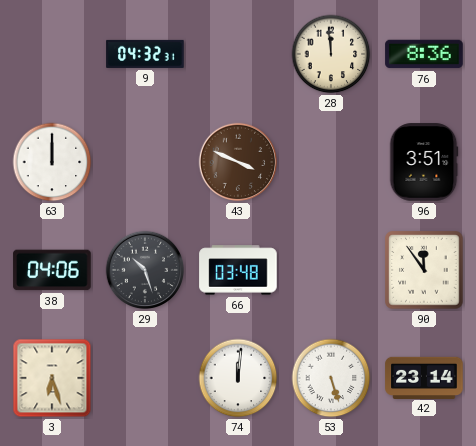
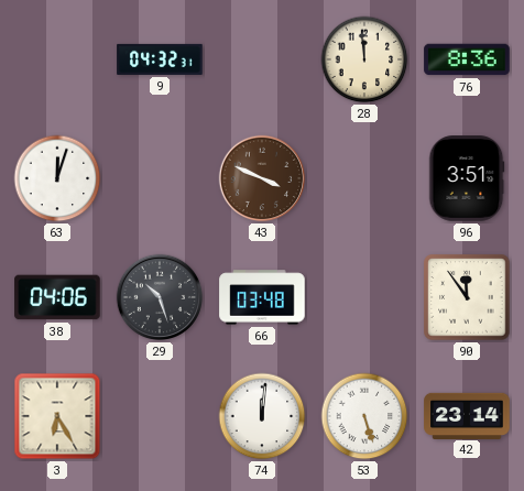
63: 12:00 -> 12:03 (57, 178)
3: 6:27 -> 6:25 (57, 416)
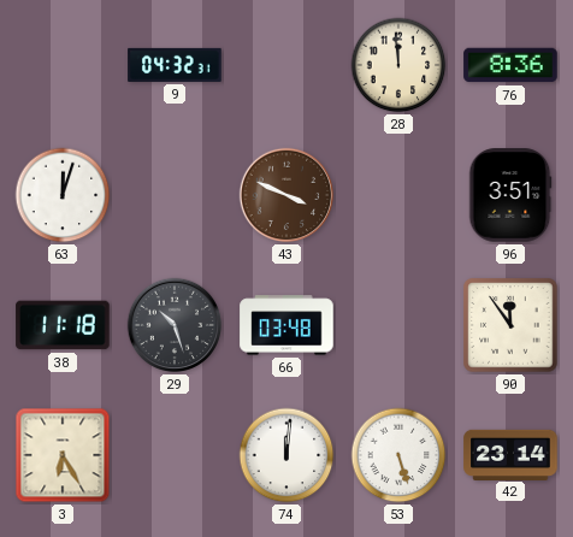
38: 04:06 -> 11:18 (63, 325)
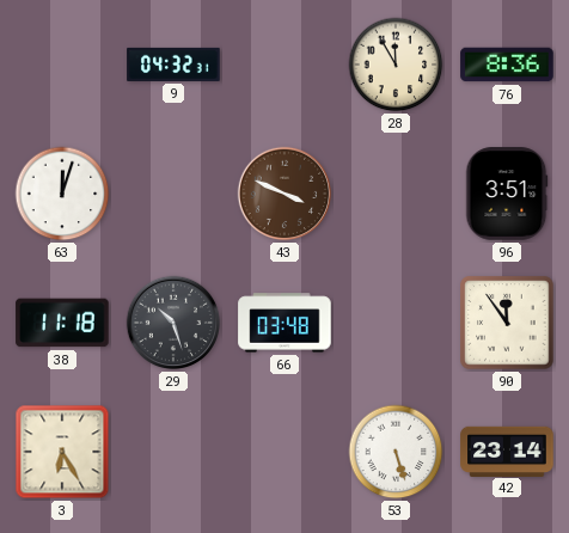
28: 11:59 -> 11:55 (396, 65)
74: 12:01 -> none (286, 455)
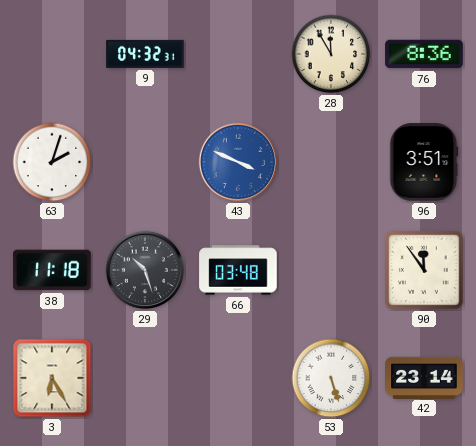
63: 12:03 -> 2:03 (52, 162)
43 dial: brown -> blue (238, 162)
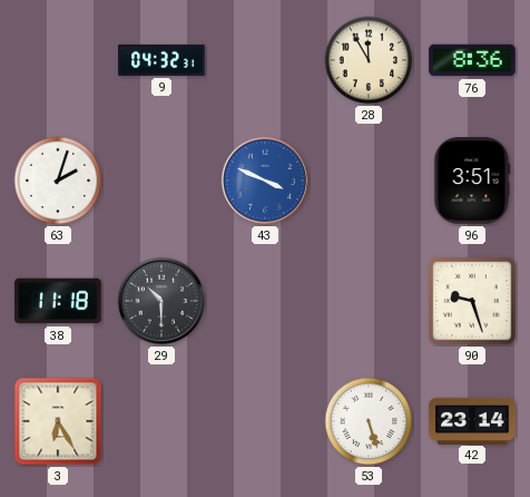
29: 10:27 -> 10:30 (161, 301)
66: 03:48 -> none (238, 270)
90: 11:54 -> 9:27 (472, 301)
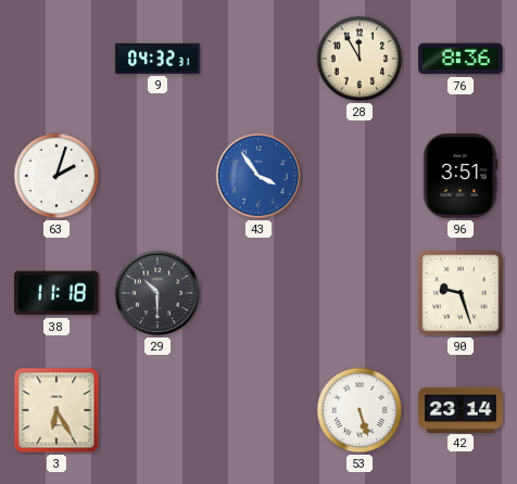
43: 3:49 -> 3:54 (258, 176)
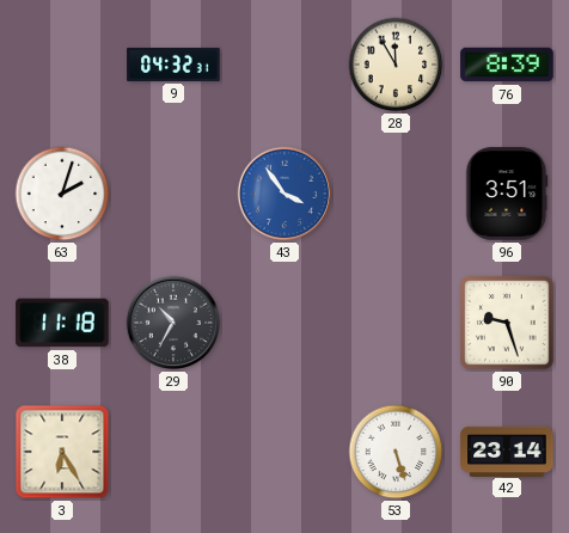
76: 8:36 -> 8:39 (507, 65)
29: 10:30 -> 10:35 (173, 323)
